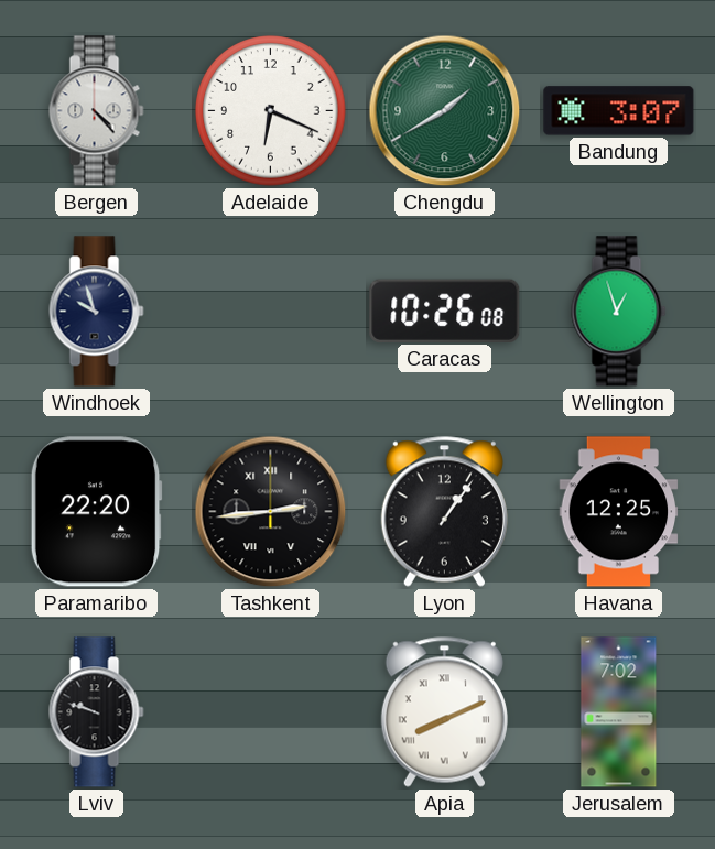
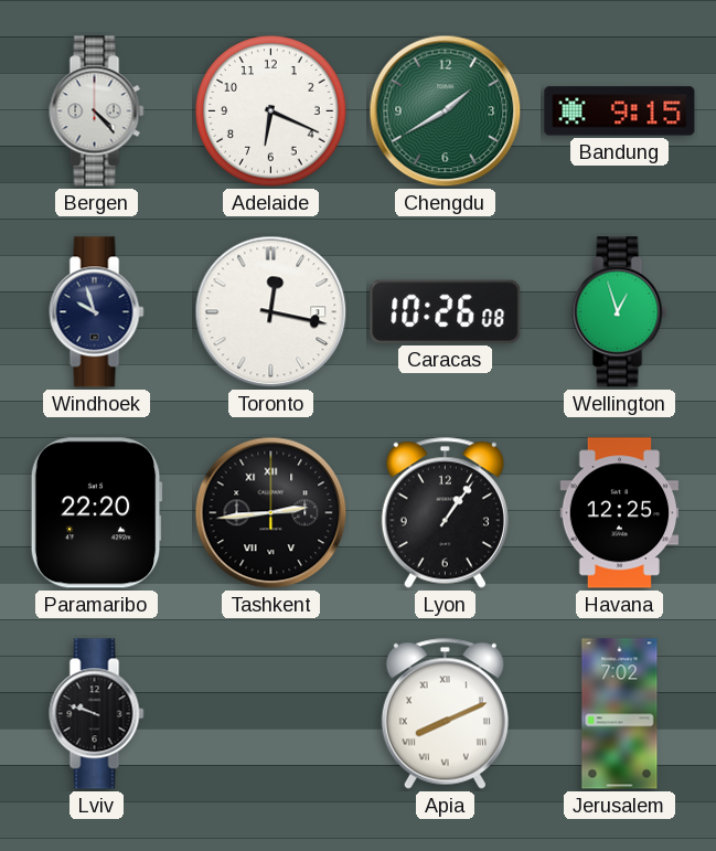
Bandung: 3:07 -> 9:15 (620, 111)
Toronto: none -> 12:17 (271, 312)
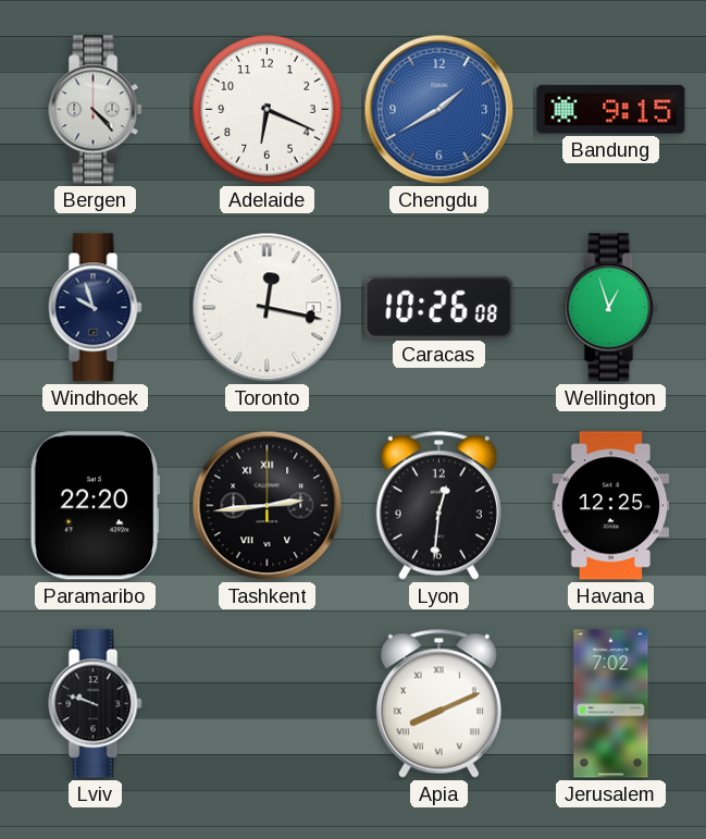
Chengdu dial: green -> blue (439, 110)
Lyon: 1:06 -> 12:31 (438, 505)
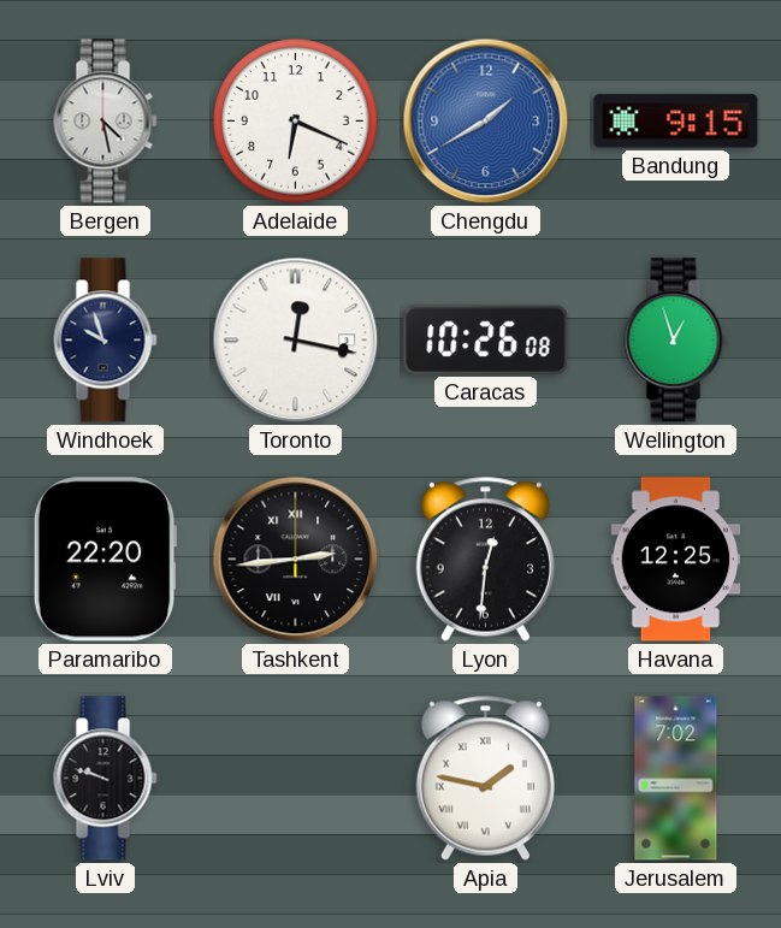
Bergen: 4:23 -> 4:28 (106, 122)
Apia: 8:11 -> 1:47 (485, 778)
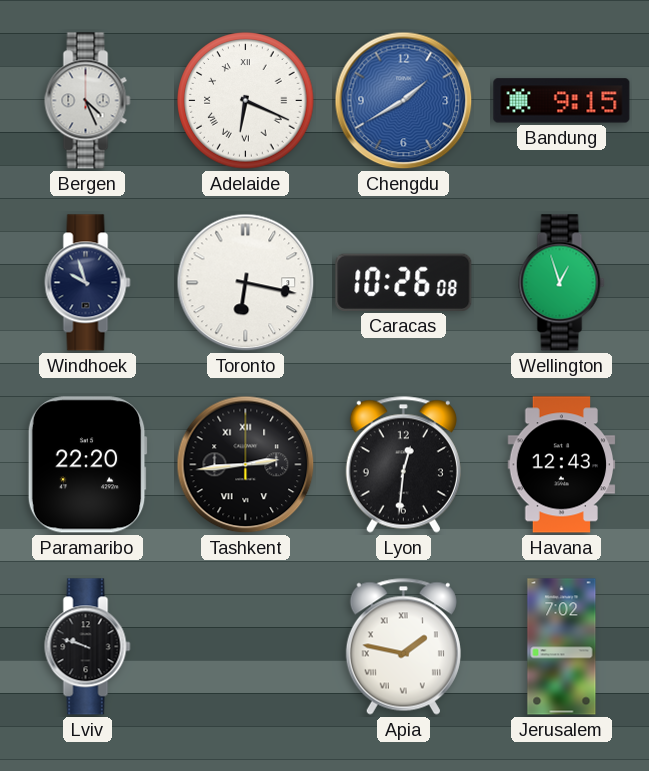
Bergen: 4:28 -> 4:26 (88, 101)
Adelaide numerals: Arabic -> Roman (246, 101)
Toronto: 12:17 -> 6:17 (246, 283)
Havana: 12:25 -> 12:43 (562, 465)
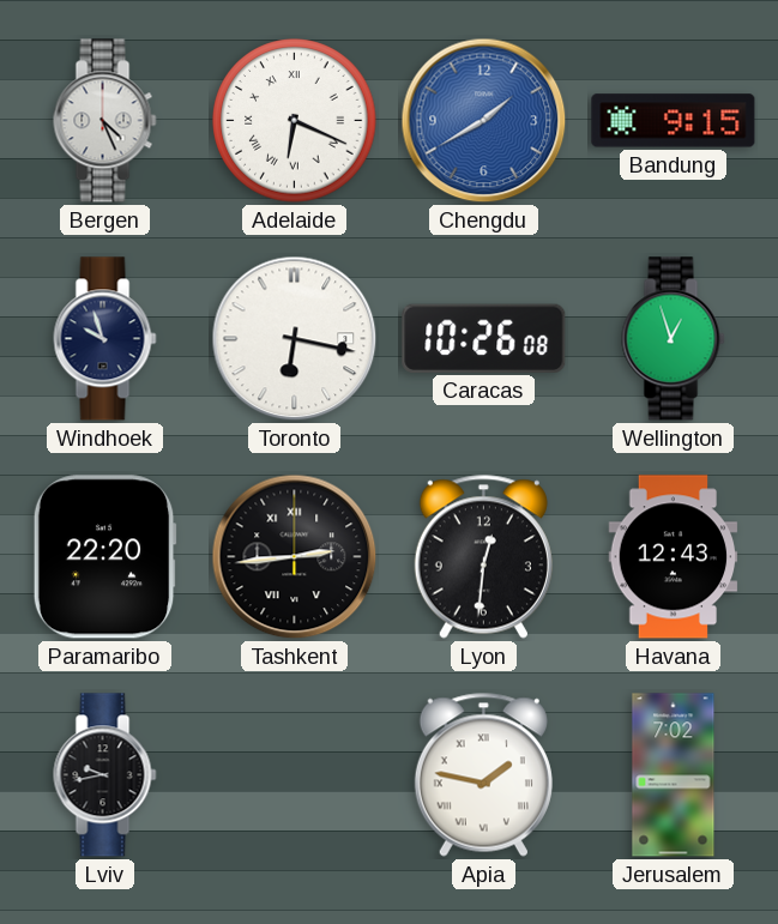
Lviv: 9:48 -> 9:43 (105, 775)
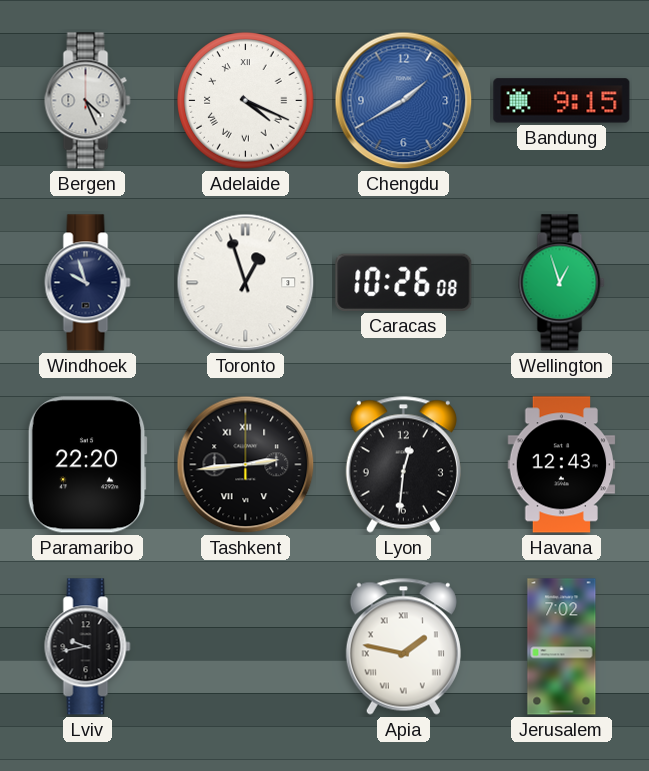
Adelaide: 6:19 -> 4:19 (246, 101)
Toronto: 6:17 -> 12:57 (246, 283)
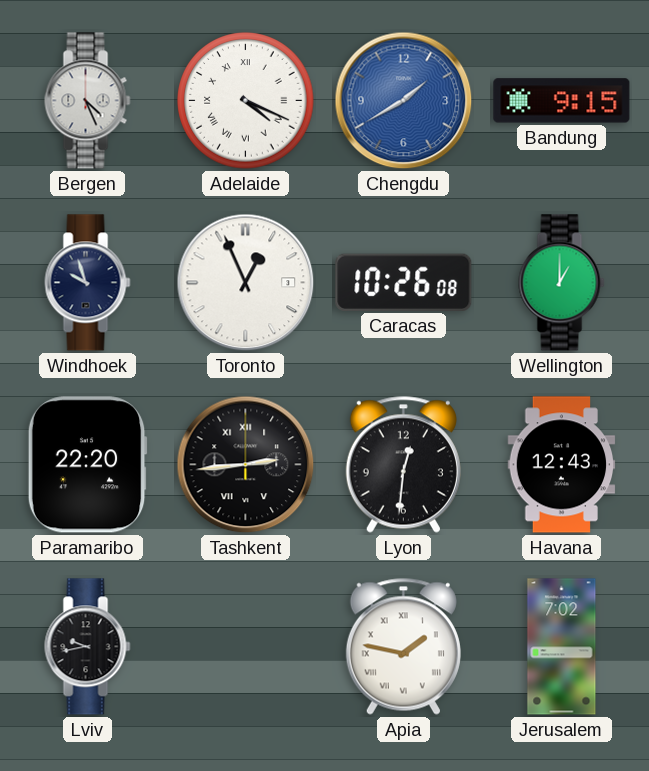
Toronto: 12:57 -> 12:56 (246, 283)
Wellington: 12:57 -> 1:00 (562, 283)
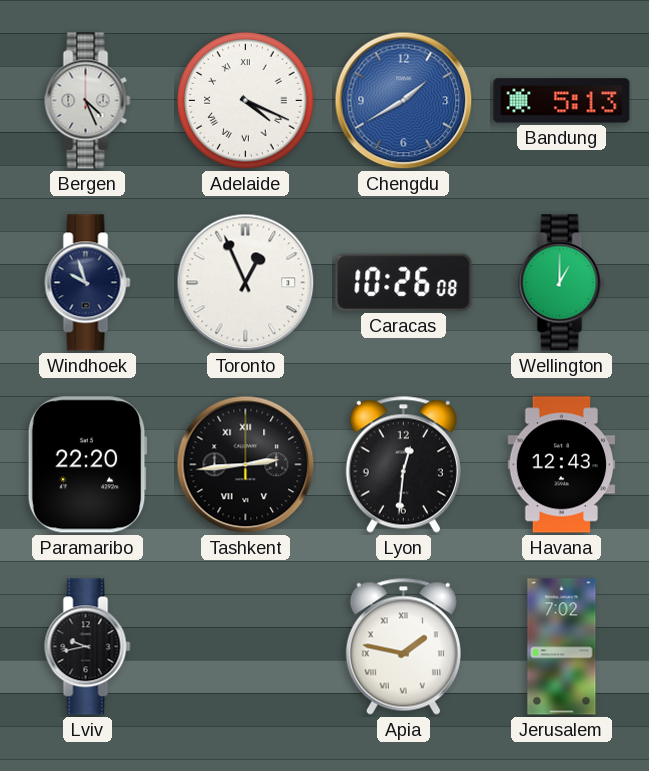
Bandung: 9:15 -> 5:13 (562, 101)
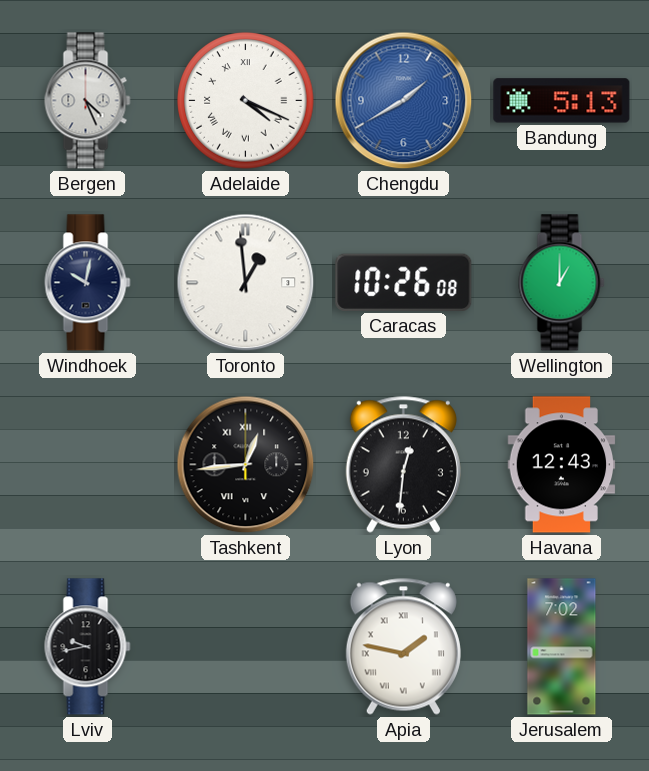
Windhoek: 9:57 -> 10:02 (88, 283)
Toronto: 12:56 -> 12:59 (246, 283)
Paramaribo: 22:20 -> none (87, 465)
Tashkent: 2:44 -> 12:44 (246, 465)
